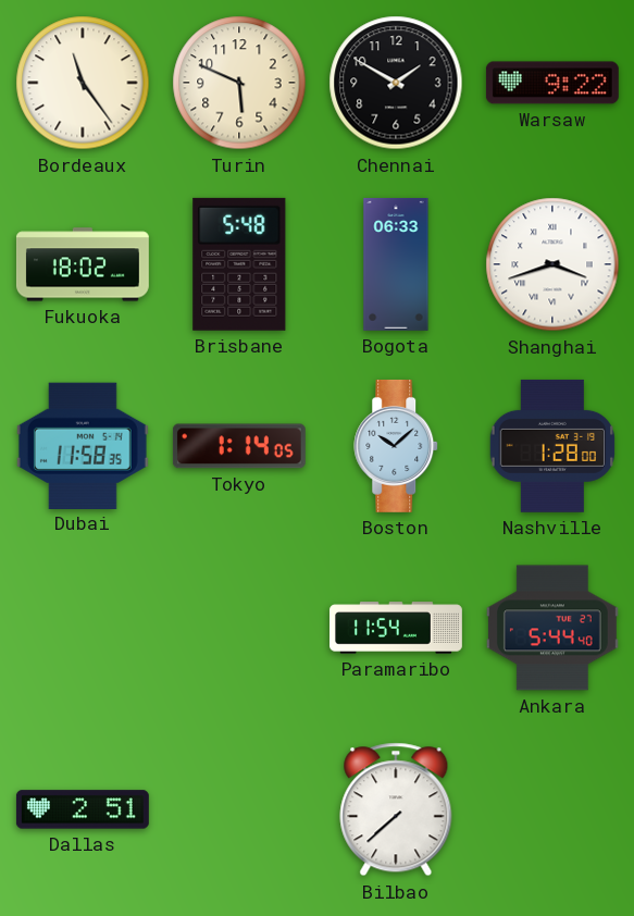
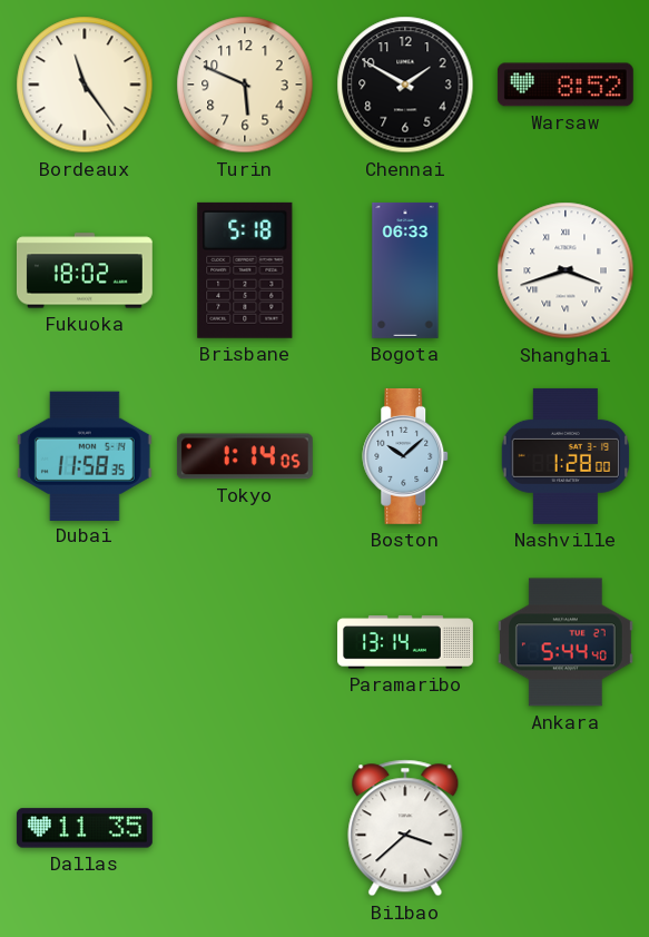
Warsaw: 9:22 -> 8:52 (566, 85)
Brisbane: 5:48 -> 5:18 (245, 270)
Paramaribo: 11:54 -> 13:14 (406, 642)
Dallas: 2:51 -> 11:35 (85, 828)
Bilbao: 7:38 -> 3:38 (405, 828)
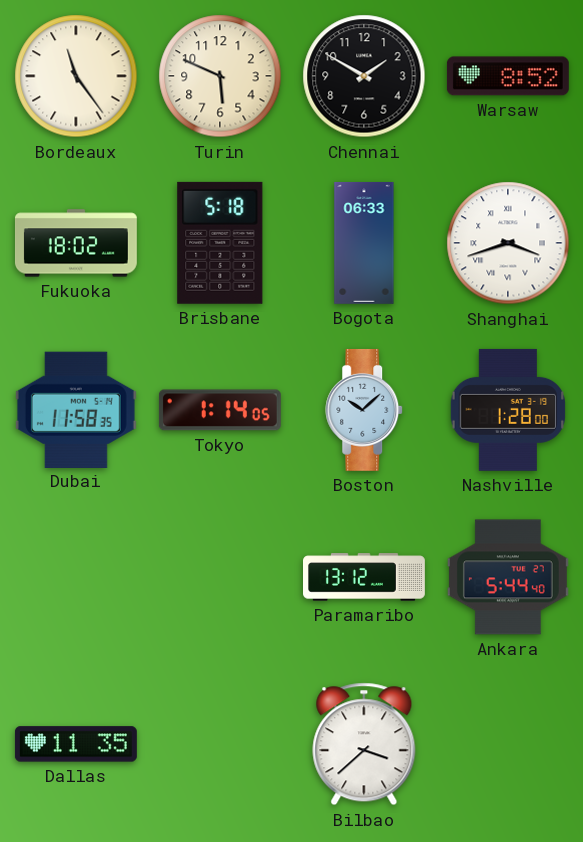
Paramaribo: 13:14 -> 13:12 (365, 577)
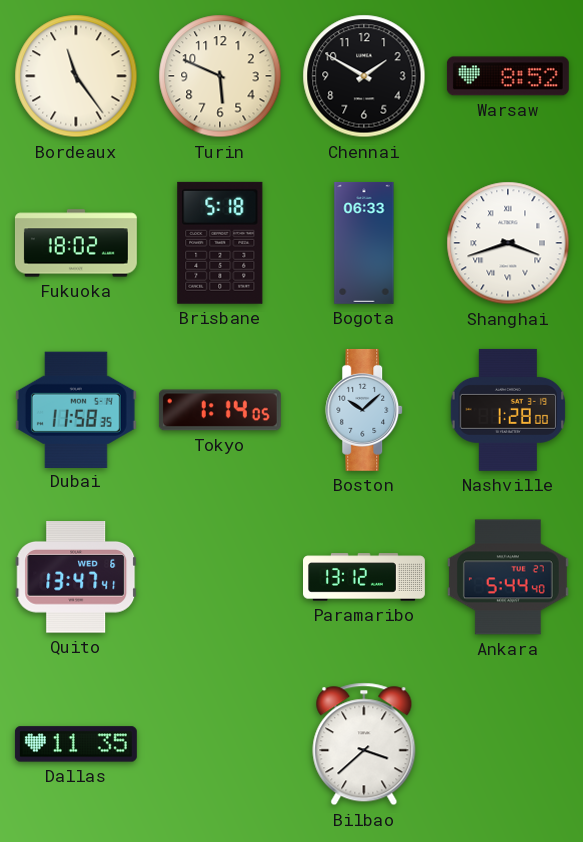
Quito: none -> 13:47 (76, 577)
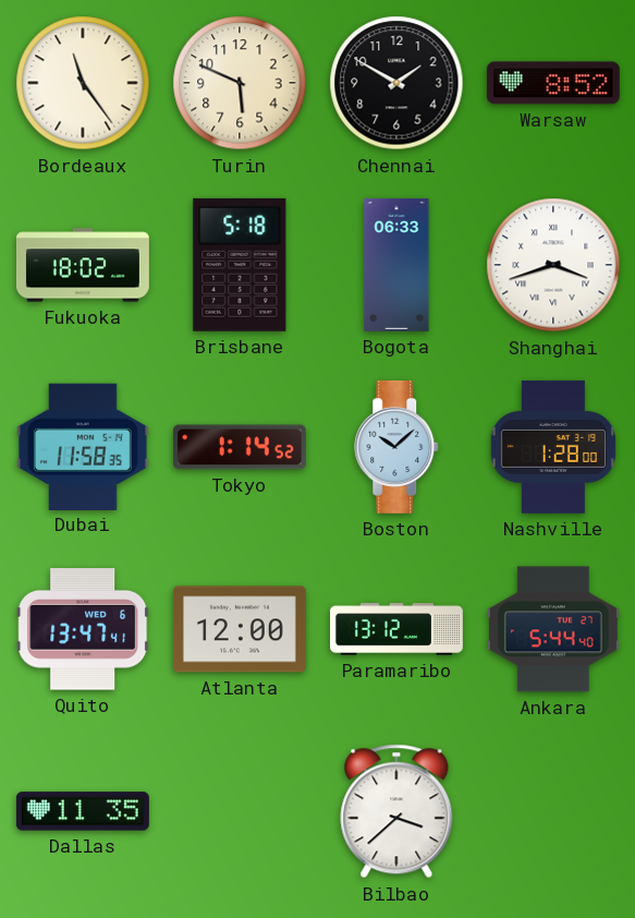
Tokyo: 1:14:05 -> 1:14:52 (240, 447)
Atlanta: none -> 12:00 (240, 629)
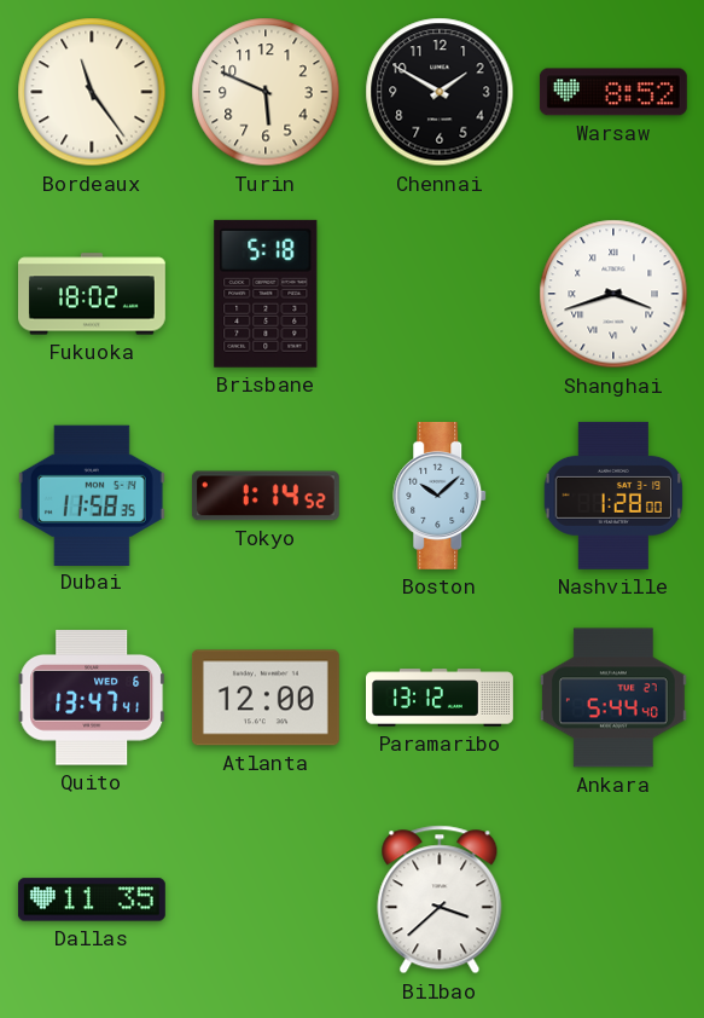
Bogota: 06:33 -> none (396, 265)
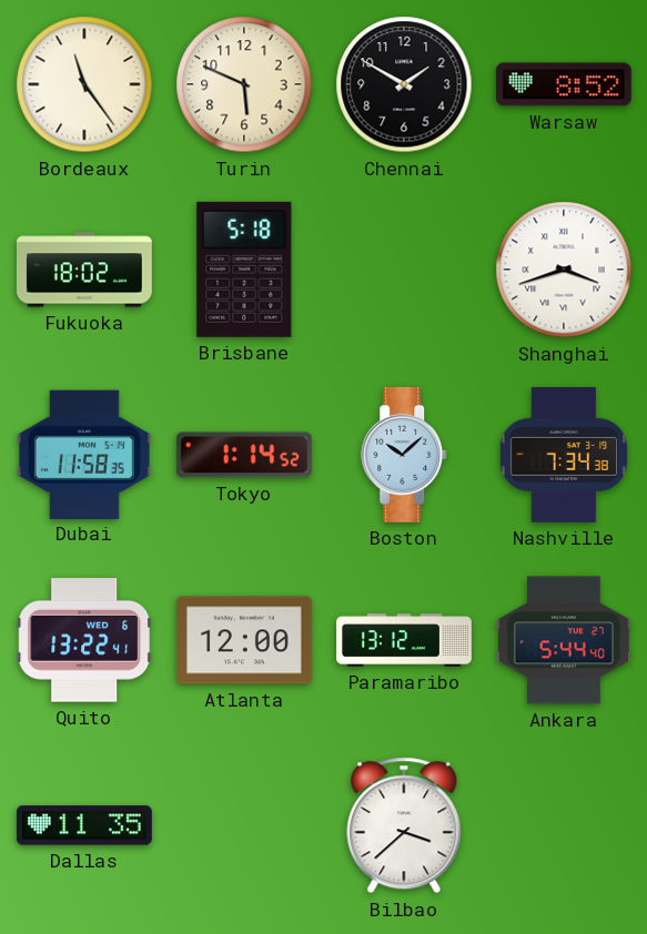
Nashville: 1:28 -> 7:34 (563, 455)
Quito: 13:47 -> 13:22 (84, 640)
